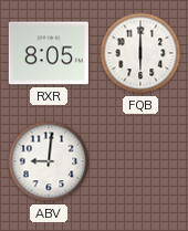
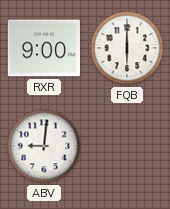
RXR: 8:05 -> 9:00 (44, 48)
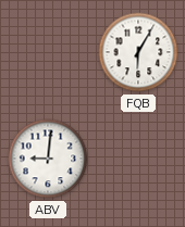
RXR: 9:00 -> none (44, 48)
FQB: 6:00 -> 6:05 (138, 52)
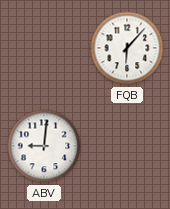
FQB: 6:05 -> 6:07 (127, 48)
